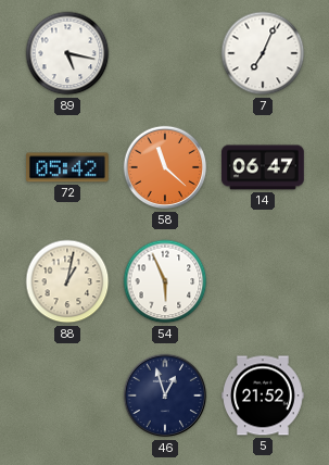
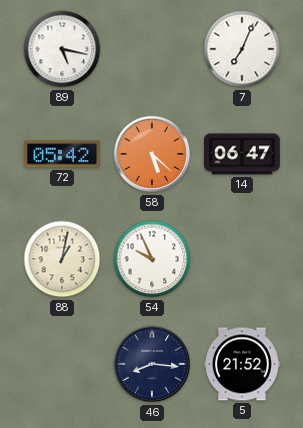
58: 11:22 -> 5:22 (152, 154)
54: 5:56 -> 9:56 (152, 259)
46: 12:57 -> 8:16 (152, 364)
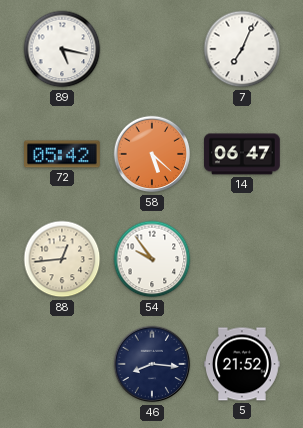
88: 1:02 -> 12:44 (62, 259)
54: 9:56 -> 9:54 (152, 259)
